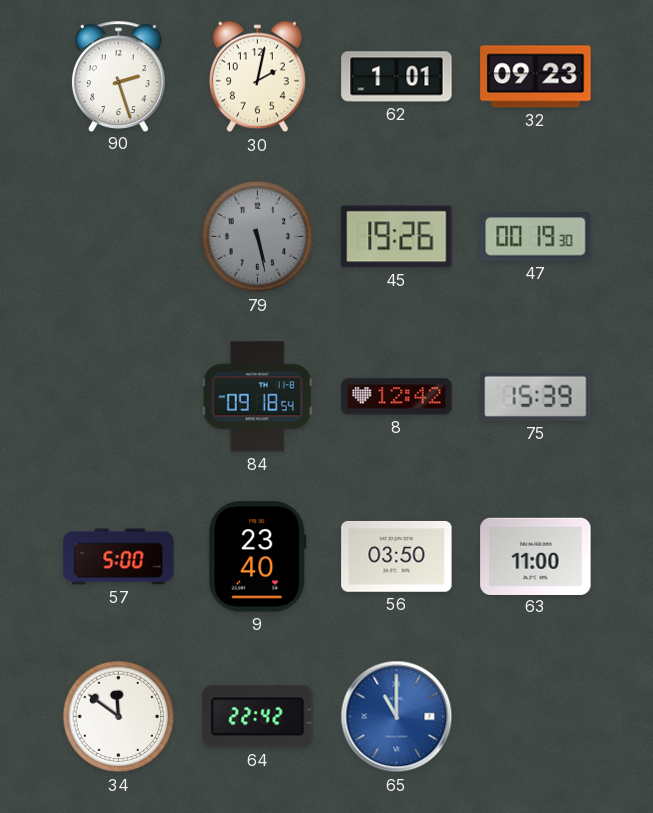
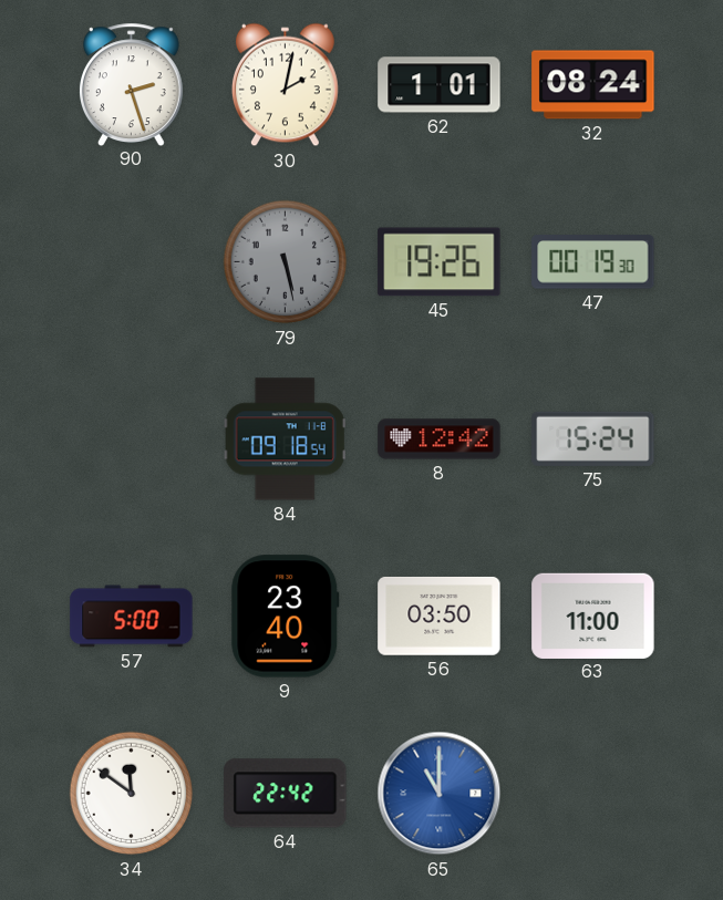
32: 09:23 -> 08:24 (593, 85)
75: 15:39 -> 15:24 (593, 438)
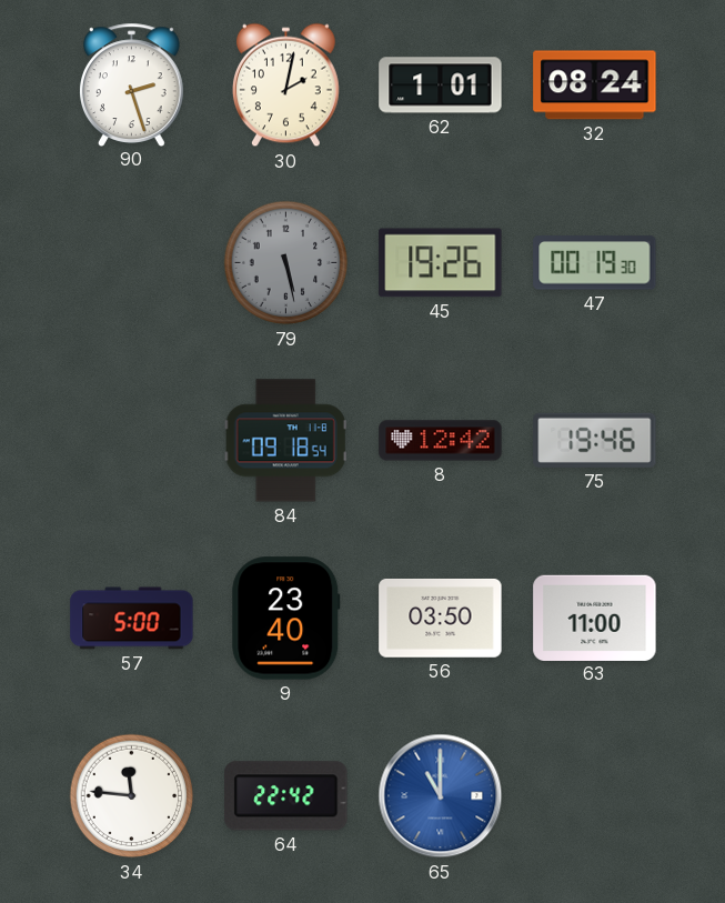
75: 15:24 -> 19:46 (595, 440)
34: 11:51 -> 11:46 (132, 796)
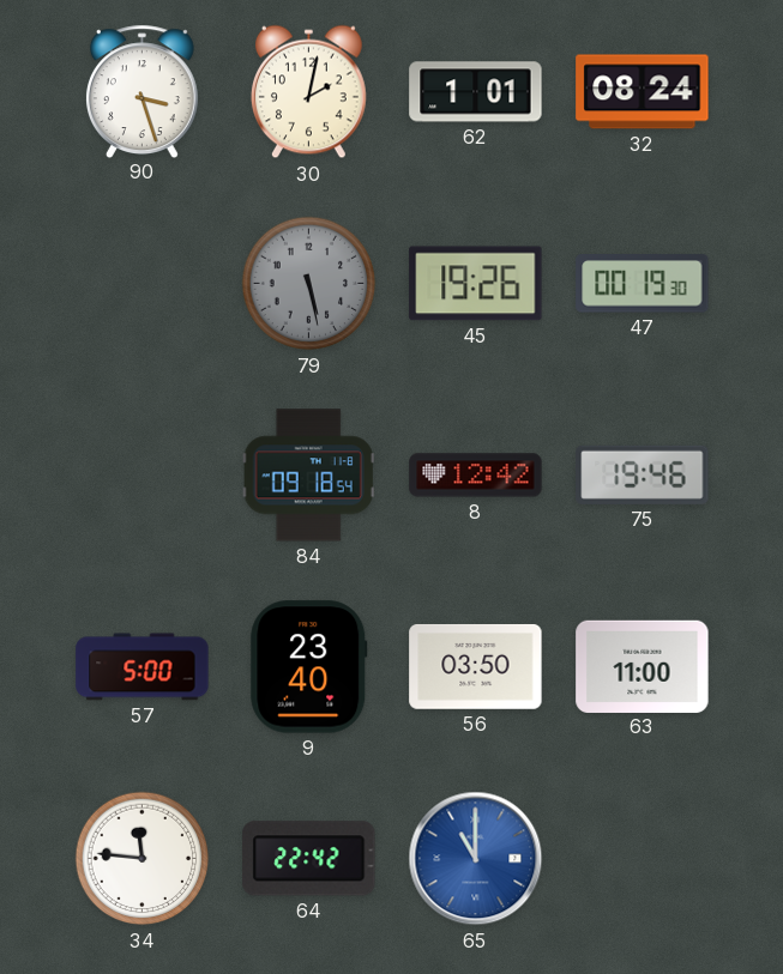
90: 2:27 -> 3:27 (141, 91)
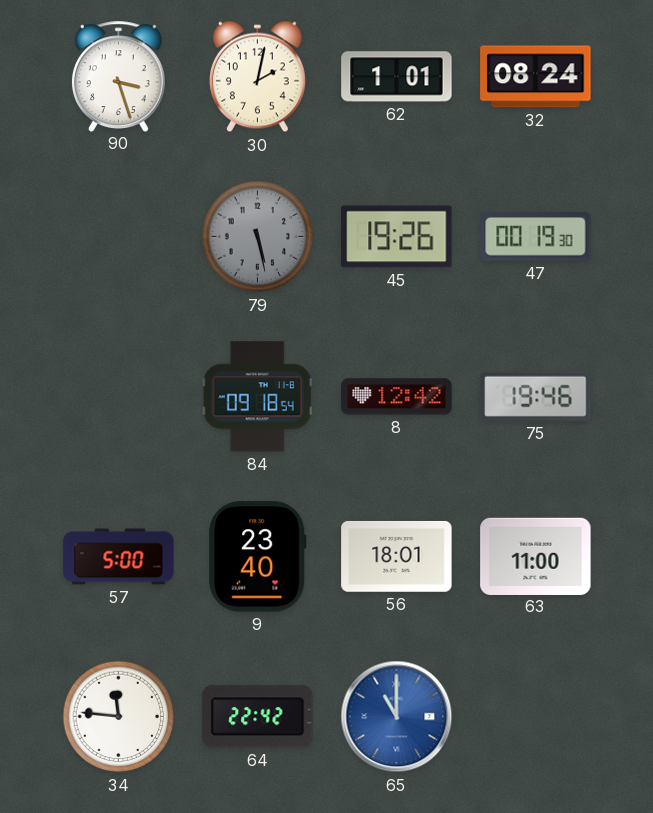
56: 03:50 -> 18:01 (397, 557)
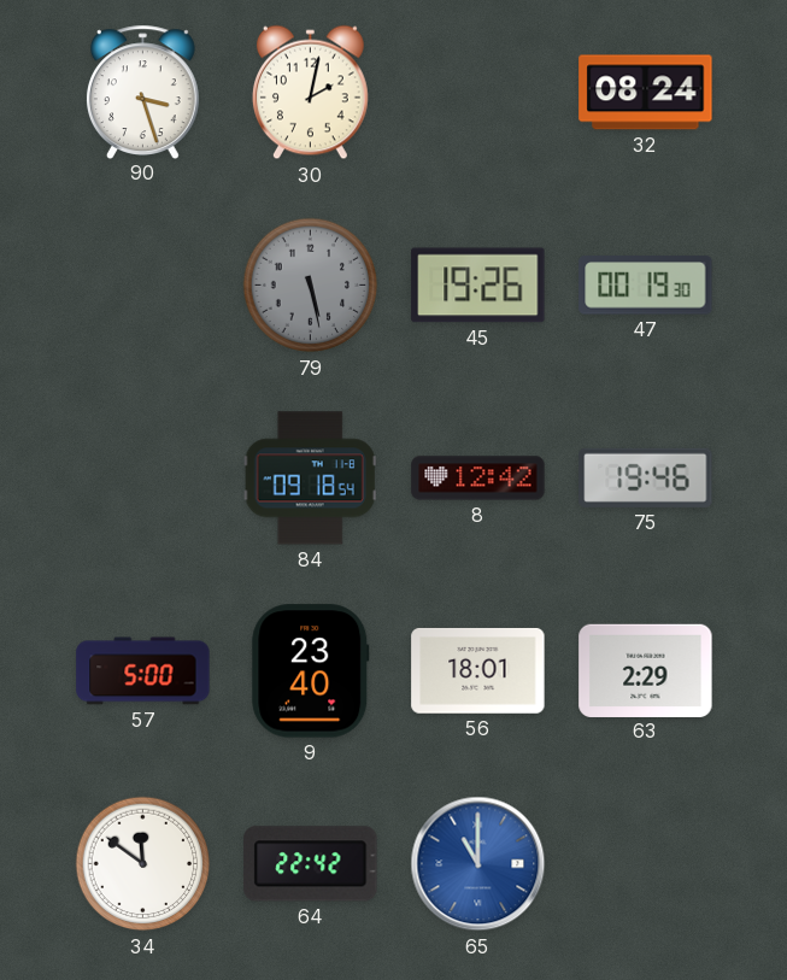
62: 1:01 -> none (397, 77)
63: 11:00 -> 2:29 (646, 670)
34: 11:46 -> 11:51 (143, 864)
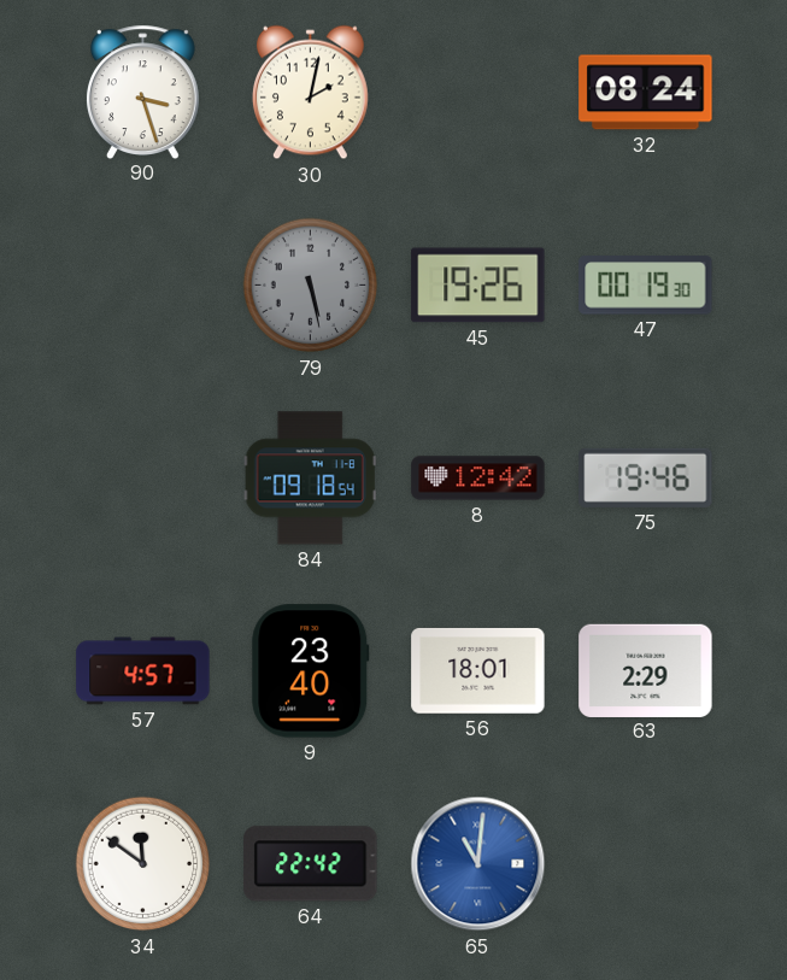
57: 5:00 -> 4:57 (143, 671)
65: 11:00 -> 11:01 (478, 864)
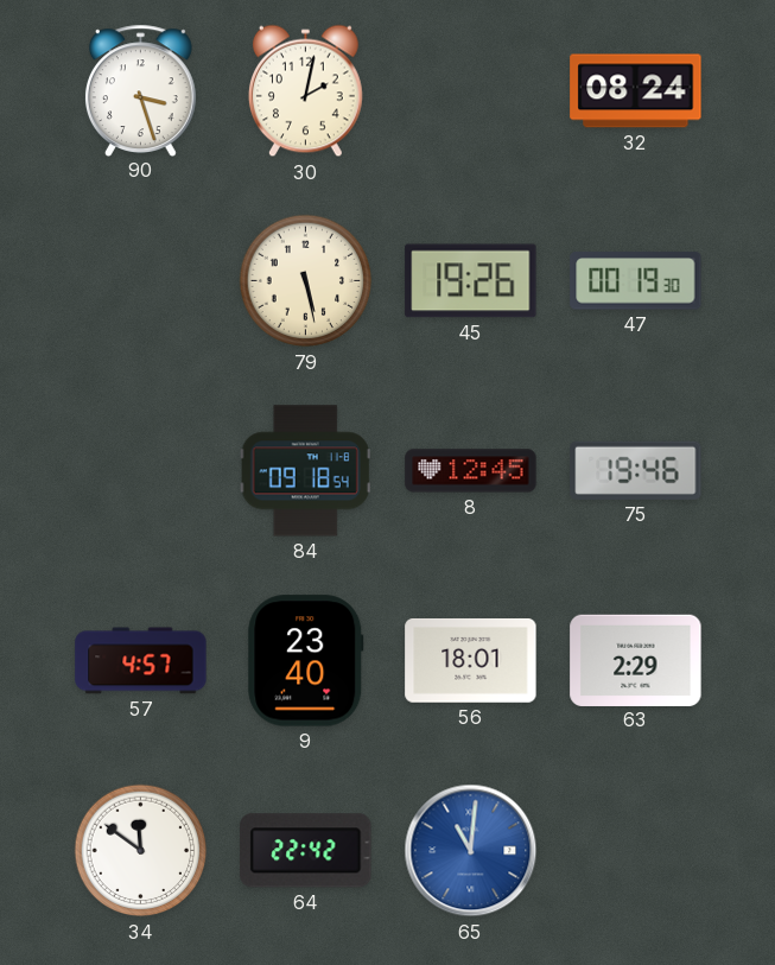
79 dial: grey -> cream (306, 281)
8: 12:42 -> 12:45 (471, 471)
